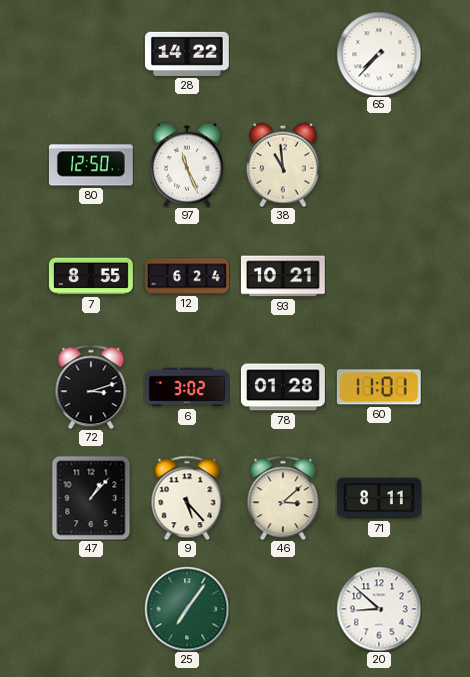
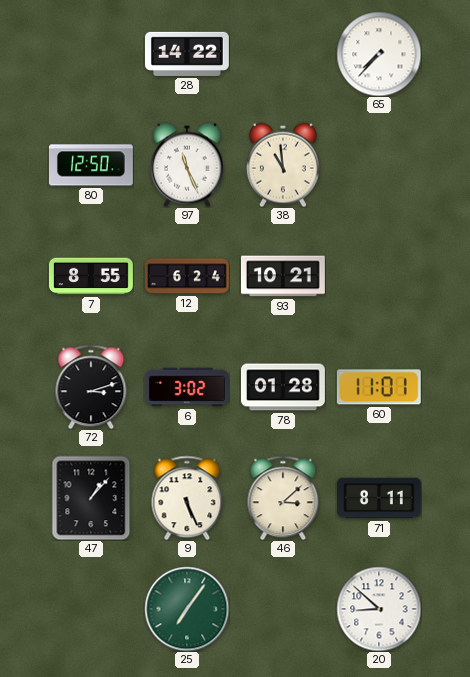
9: 5:23 -> 5:26 (187, 498)
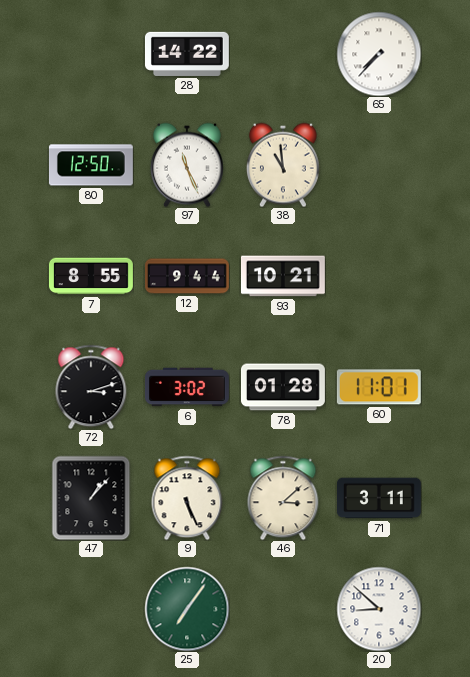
12: 6:24 -> 9:44 (188, 276)
71: 8:11 -> 3:11 (379, 498)
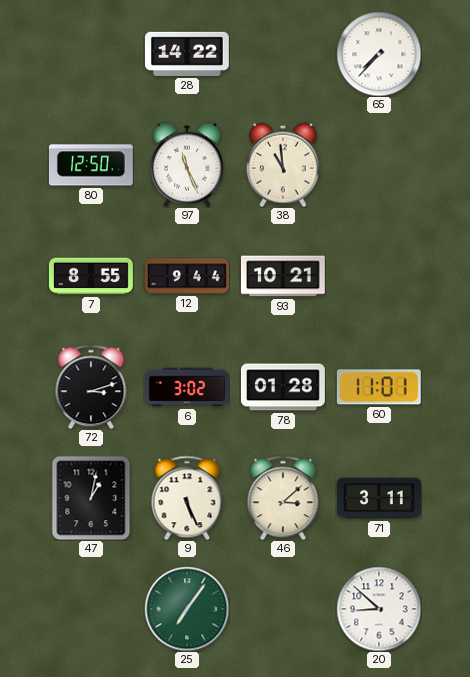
47: 1:07 -> 1:02 (91, 498)
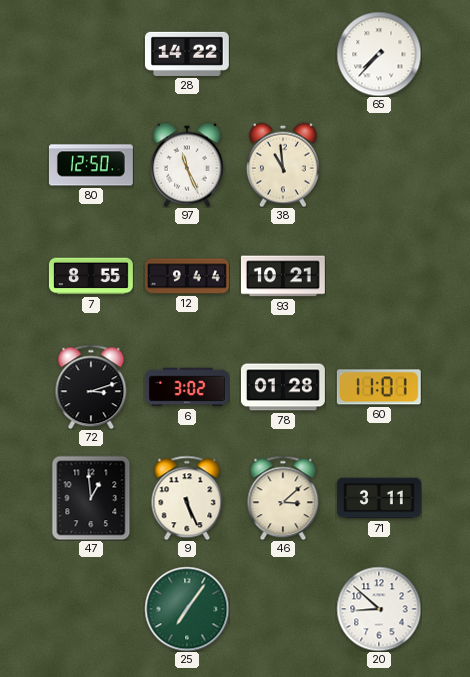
47: 1:02 -> 12:59 (91, 498)
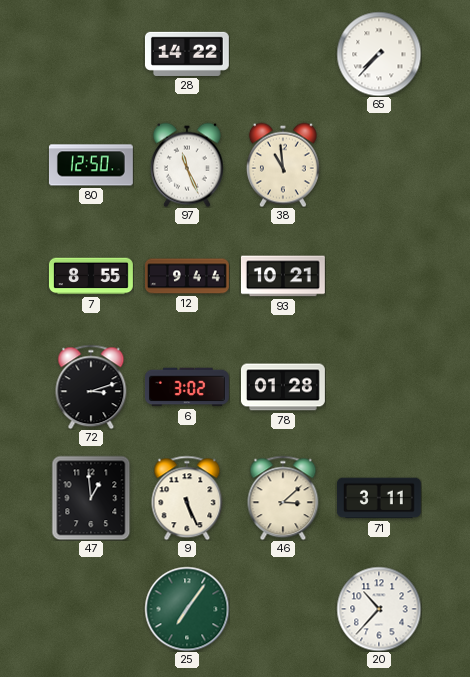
60: 11:01 -> none (379, 387)
20: 8:52 -> 10:37 (379, 609)
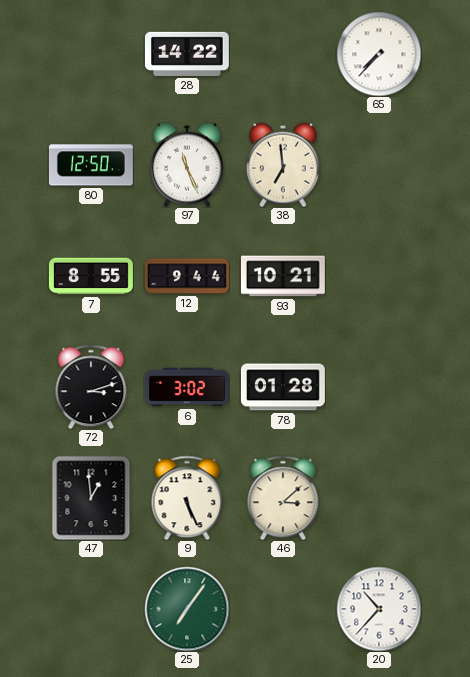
38: 10:59 -> 6:59 (283, 165)
71: 3:11 -> none (379, 498)
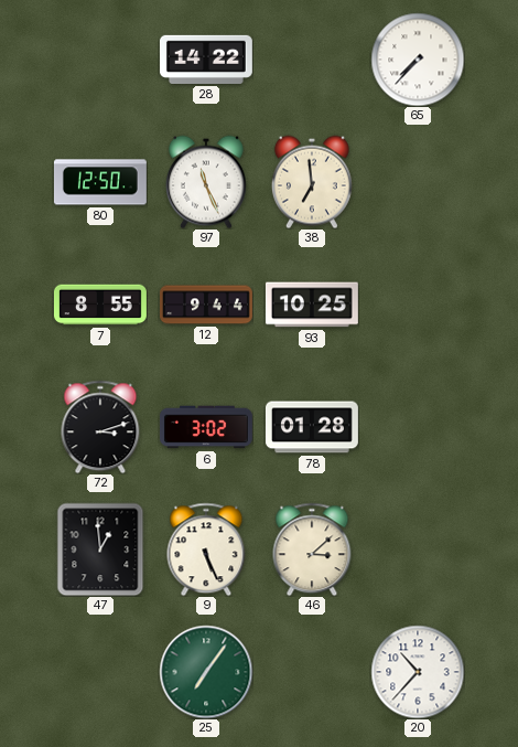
93: 10:21 -> 10:25 (312, 305)
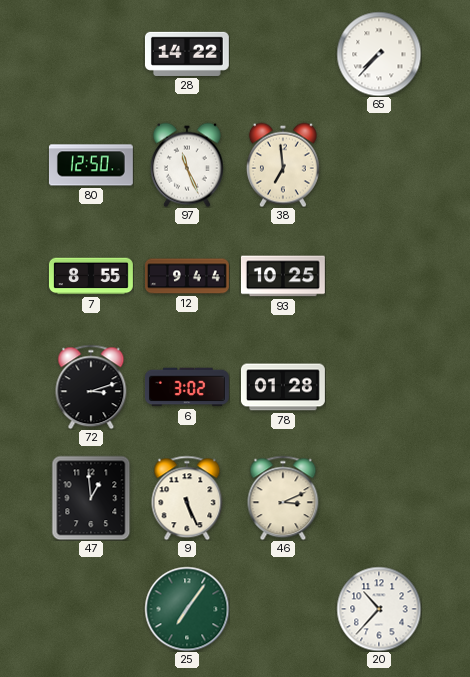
46: 3:08 -> 3:11 (283, 498)
